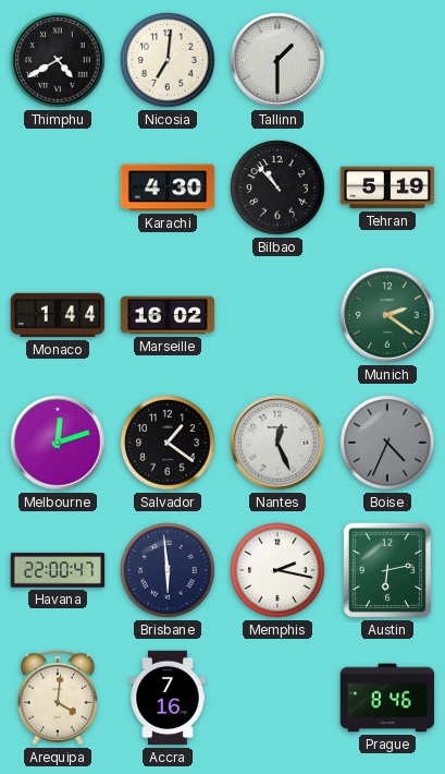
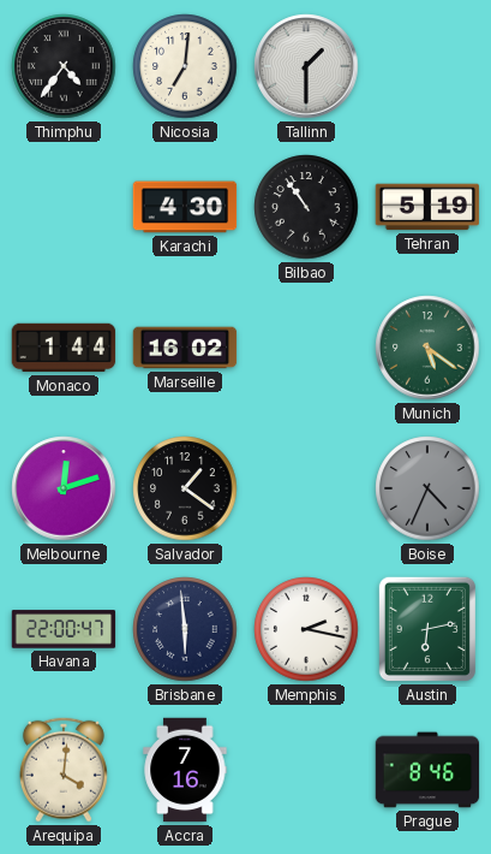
Thimphu: 4:40 -> 4:36 (64, 66)
Bilbao: 10:53 -> 10:54 (306, 207)
Munich: 2:21 -> 5:21 (427, 348)
Nantes: 12:26 -> none (277, 443)
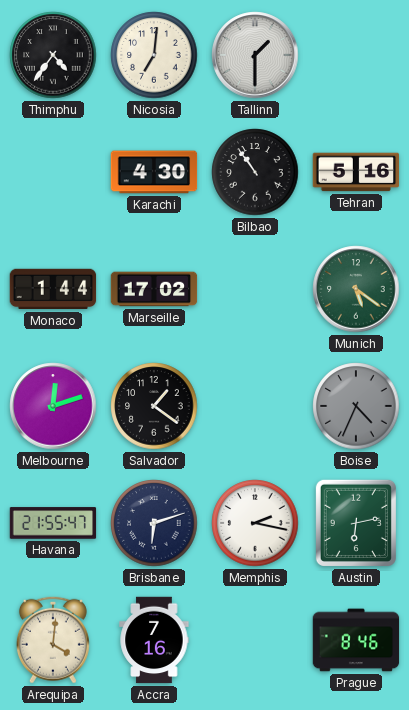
Tehran: 5:19 -> 5:16 (356, 172)
Marseille: 16:02 -> 17:02 (154, 289)
Havana: 22:00 -> 21:55 (53, 523)
Brisbane: 5:59 -> 6:12 (154, 523)
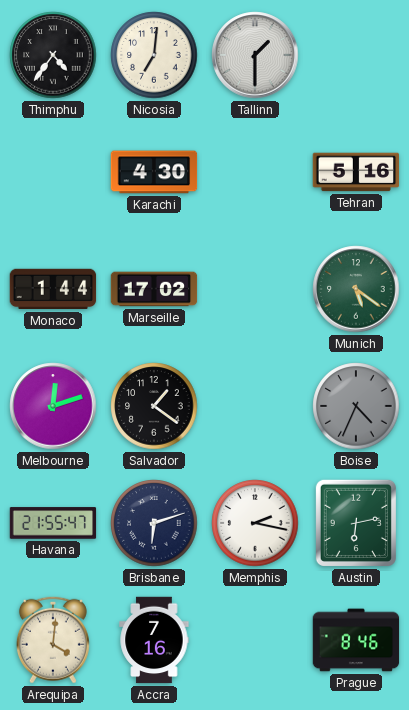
Bilbao: 10:54 -> none (255, 172)
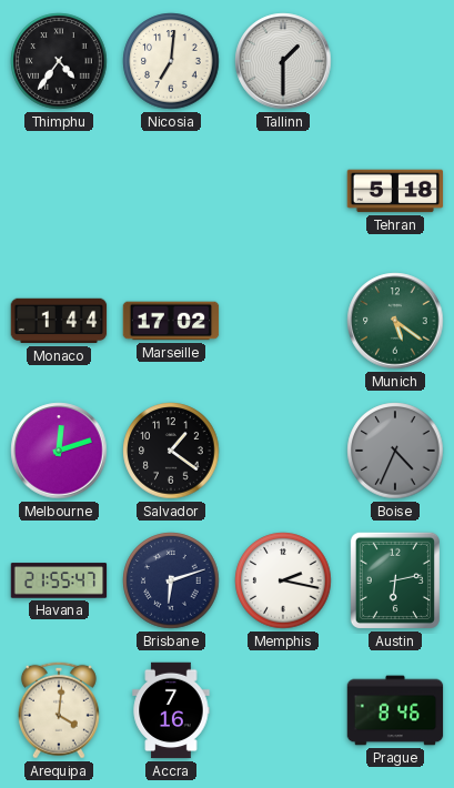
Karachi: 4:30 -> none (154, 172)
Tehran: 5:16 -> 5:18 (395, 191)
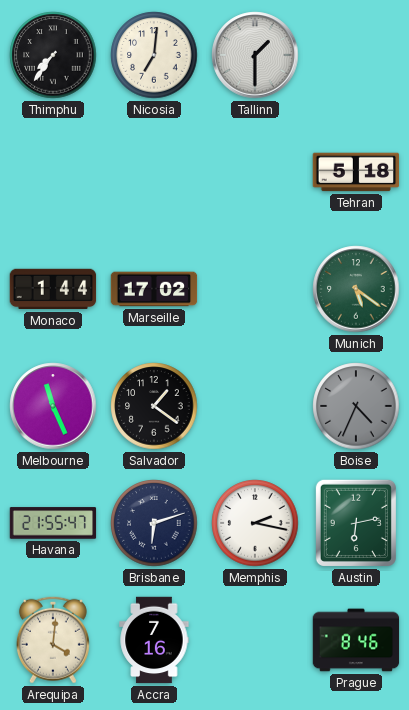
Thimphu: 4:36 -> 7:36 (53, 55)
Melbourne: 12:12 -> 11:26 (53, 406)
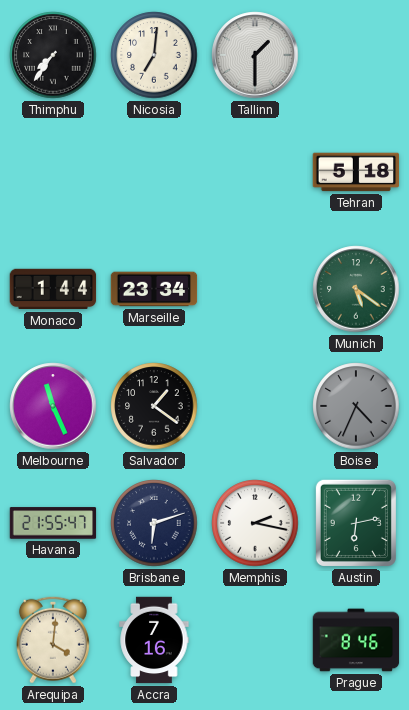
Marseille: 17:02 -> 23:34 (154, 289)
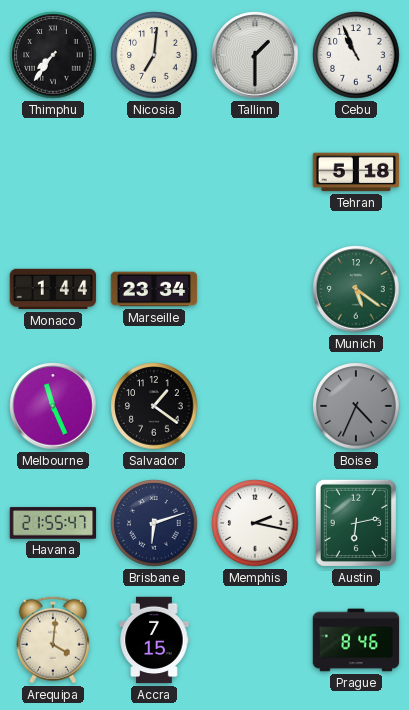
Cebu: none -> 10:56 (356, 55)
Accra: 7:16 -> 7:15 (154, 640)
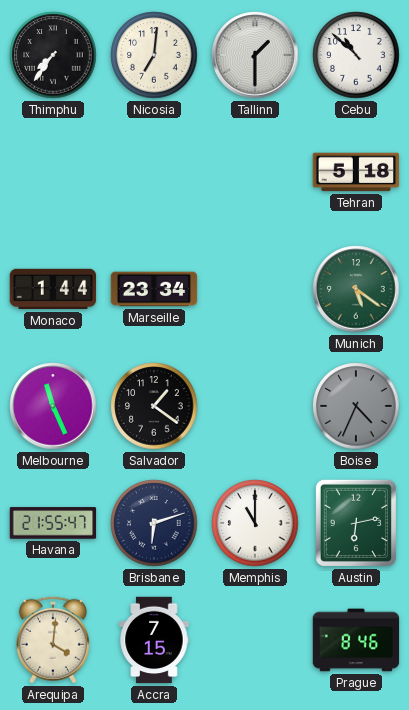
Cebu: 10:56 -> 10:52 (356, 55)
Memphis: 2:17 -> 11:00 (255, 523)
